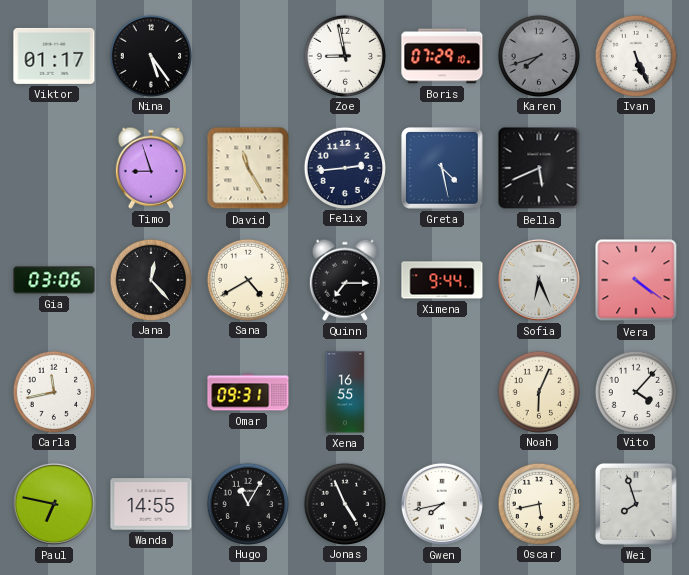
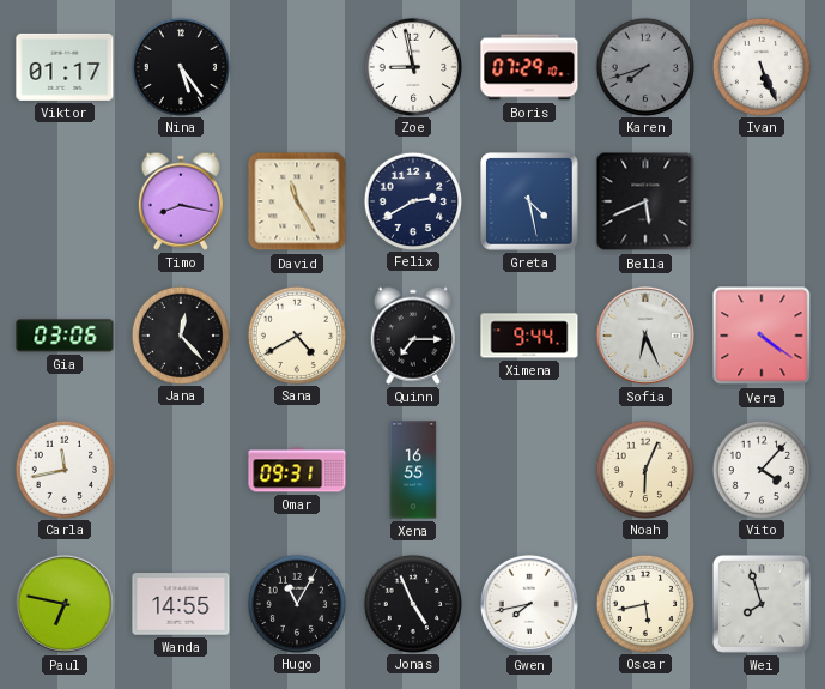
Timo: 8:57 -> 8:17 (181, 201)
Felix: 2:44 -> 2:40 (412, 200)
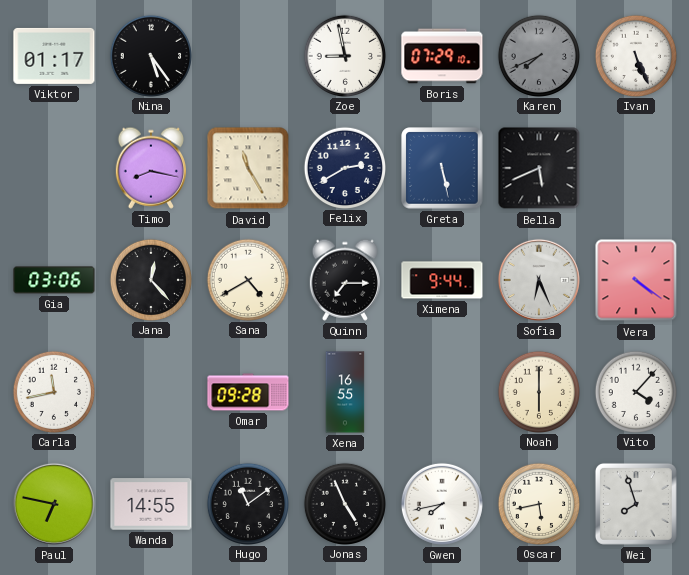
Karen: 7:42 -> 7:41 (538, 55)
Greta: 4:28 -> 5:28 (442, 168)
Omar: 09:31 -> 09:28 (248, 392)
Noah: 6:04 -> 6:00 (538, 391)
Hugo: 11:05 -> 11:09 (247, 503)
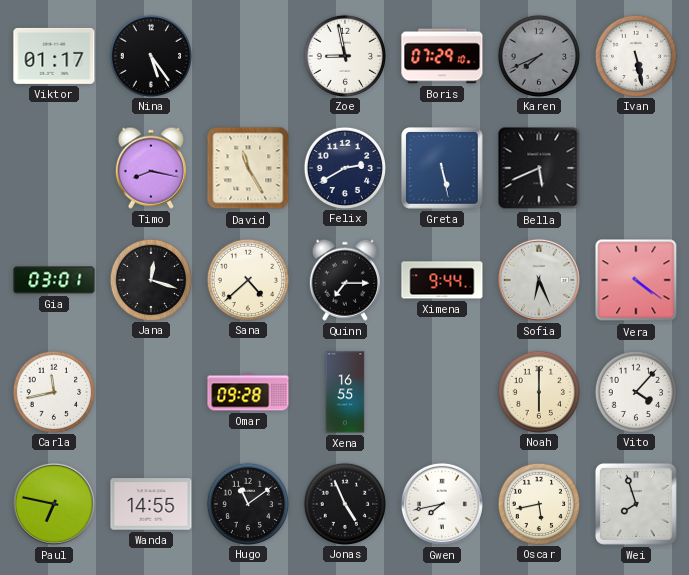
Ivan: 5:26 -> 5:28 (635, 55)
Gia: 03:06 -> 03:01 (54, 280)
Jana: 12:23 -> 12:18 (150, 279)
Sana: 4:40 -> 4:38 (247, 279)
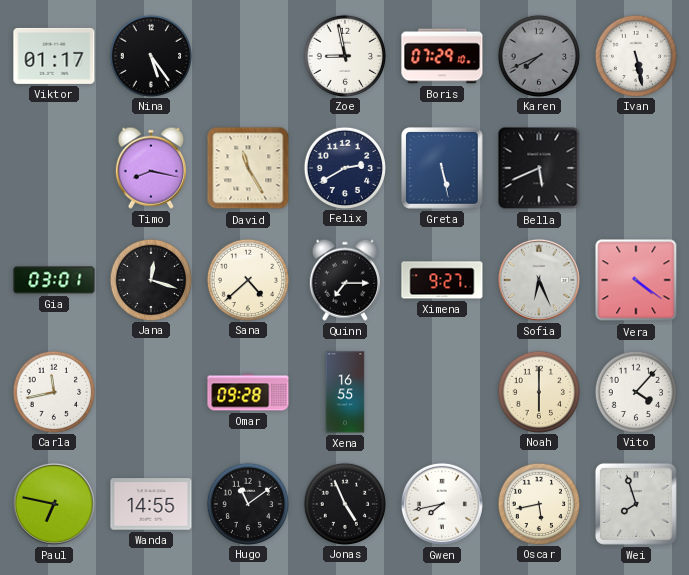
Ximena: 9:44 -> 9:27 (442, 280)
